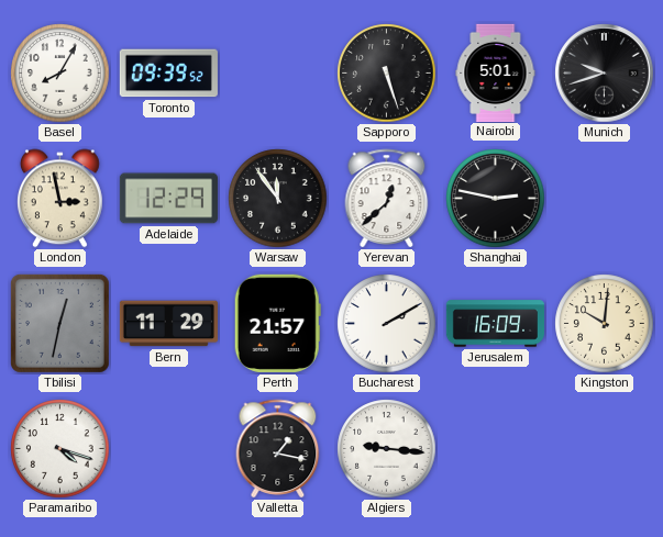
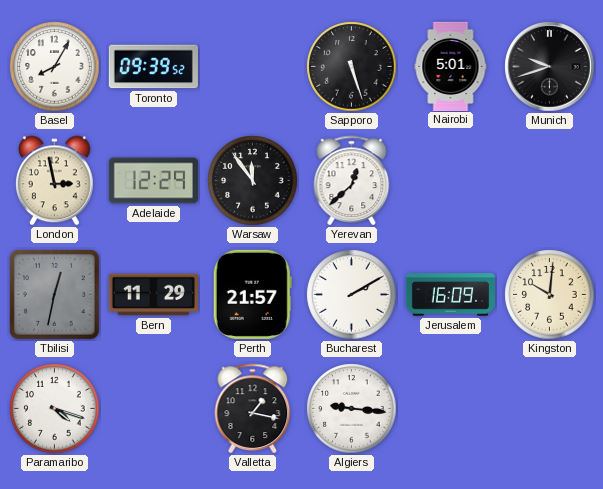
Shanghai: 2:47 -> none (496, 199)
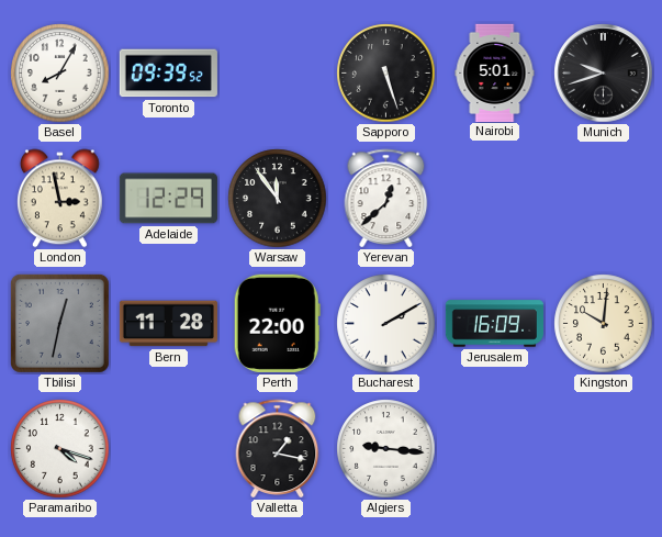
Bern: 11:29 -> 11:28 (168, 324)
Perth: 21:57 -> 22:00 (277, 323)
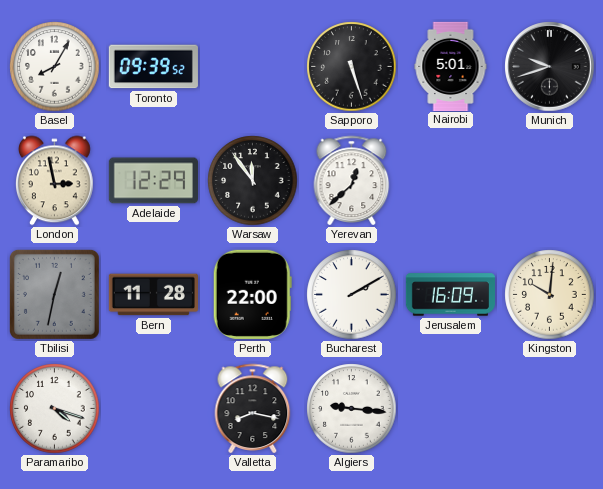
Valletta: 1:17 -> 8:17 (253, 408)
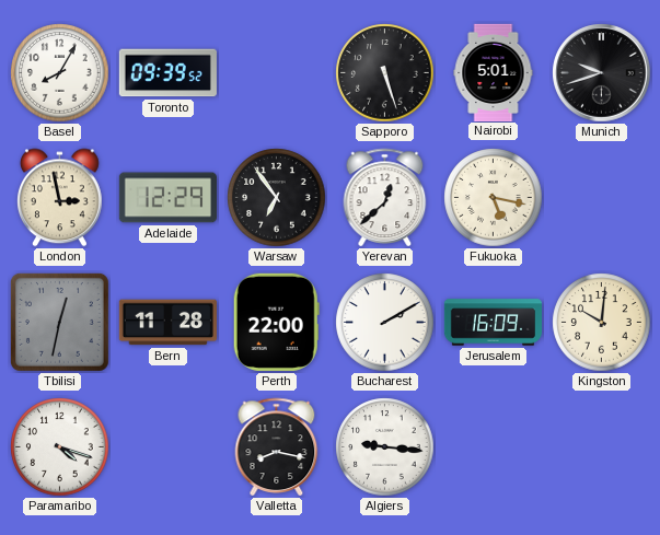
Warsaw: 11:54 -> 6:54 (277, 198)
Fukuoka: none -> 5:17 (494, 198)
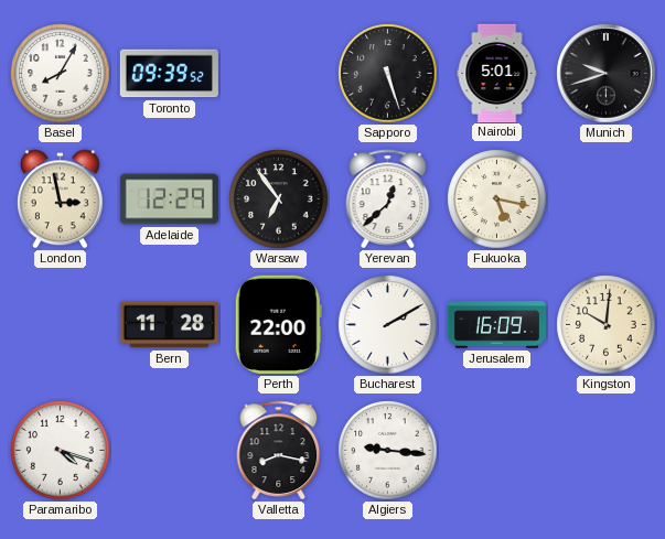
Tbilisi: 12:32 -> none (59, 322)
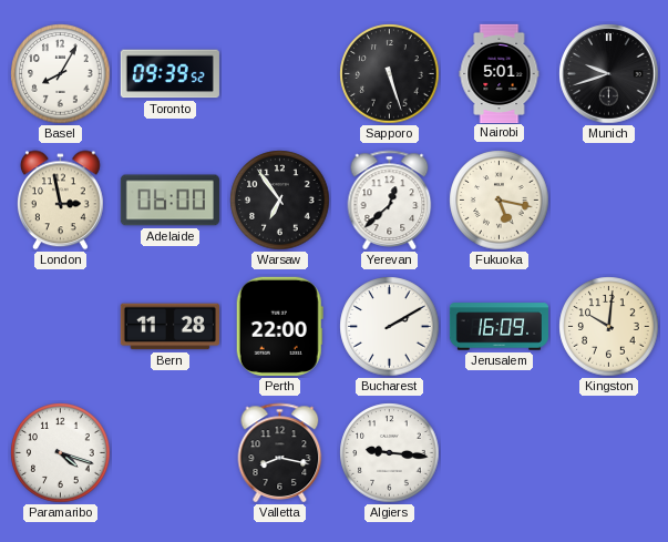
Adelaide: 12:29 -> 06:00 (169, 201)
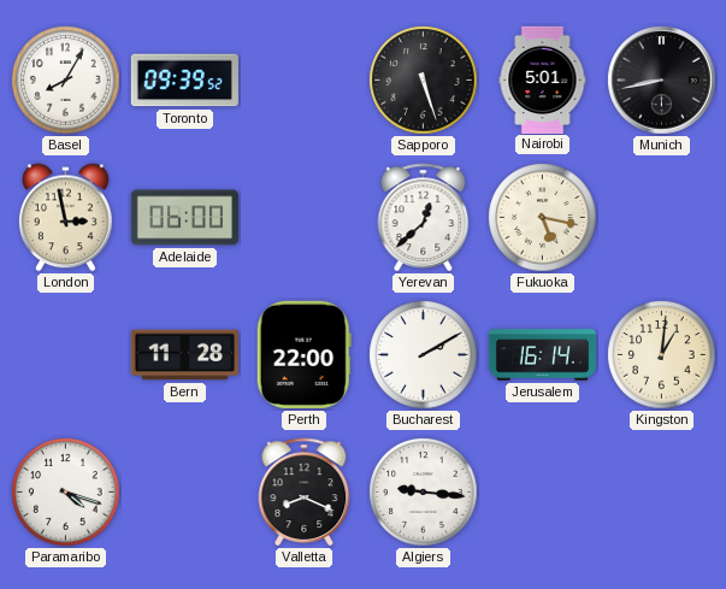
Munich: 9:42 -> 8:43 (662, 81)
Warsaw: 6:54 -> none (280, 201)
Jerusalem: 16:09 -> 16:14 (542, 355)
Kingston: 10:01 -> 1:01 (662, 355)
Valletta: 8:17 -> 8:19 (305, 491)
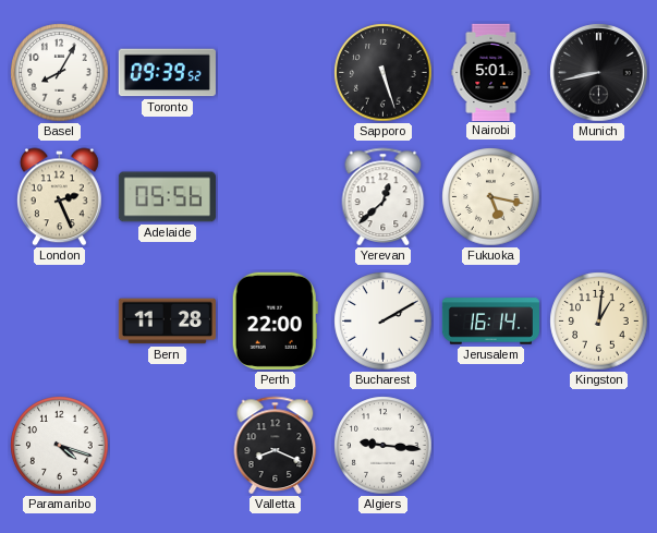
London: 2:58 -> 2:26 (60, 197)
Adelaide: 06:00 -> 05:56 (167, 197)
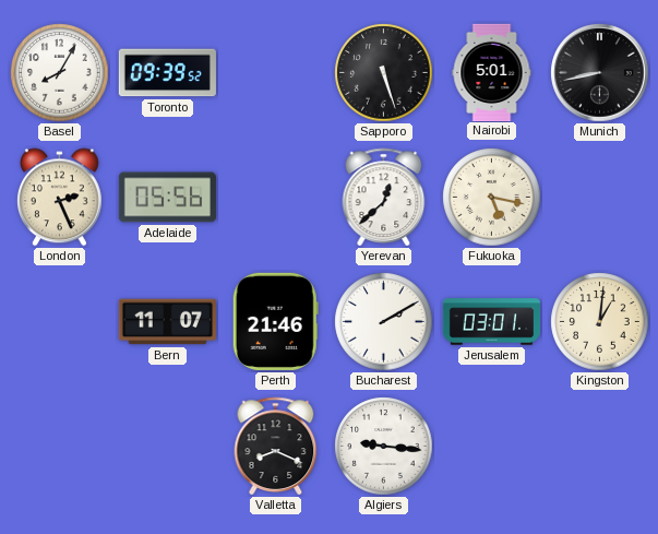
Bern: 11:28 -> 11:07 (167, 322)
Perth: 22:00 -> 21:46 (275, 321)
Jerusalem: 16:14 -> 03:01 (491, 322)
Paramaribo: 4:18 -> none (60, 446)
